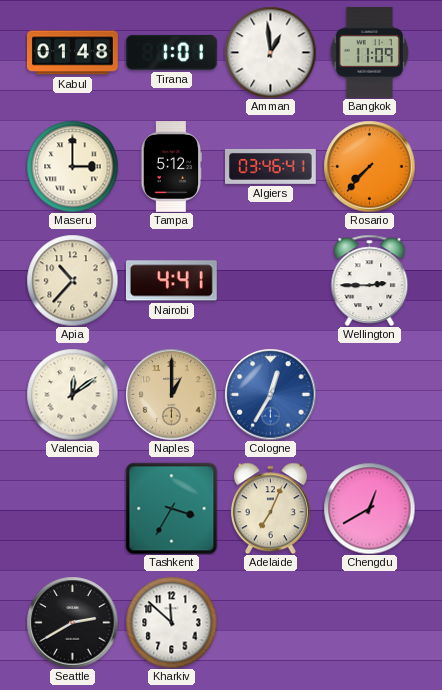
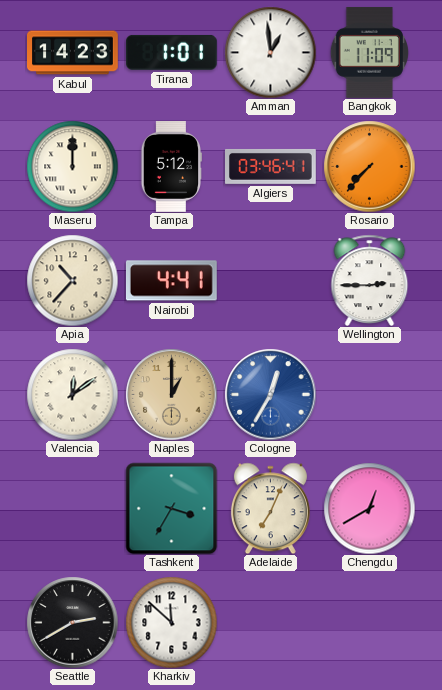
Kabul: 01:48 -> 14:23 (73, 53)
Maseru: 3:00 -> 12:00 (72, 166)
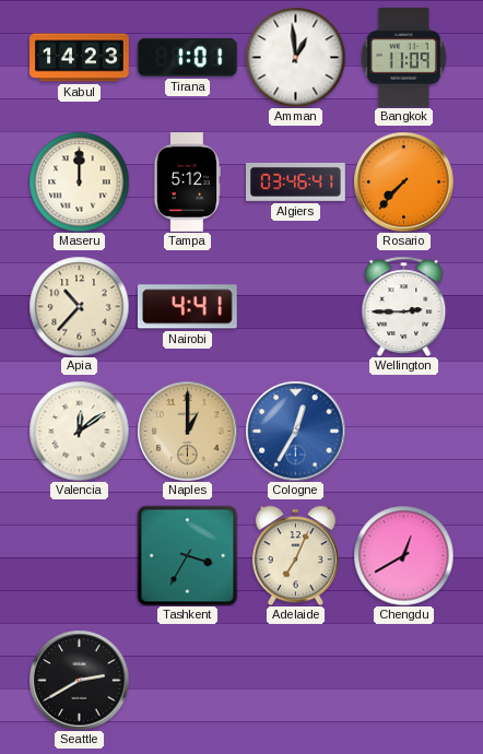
Kharkiv: 11:52 -> none (171, 622)
